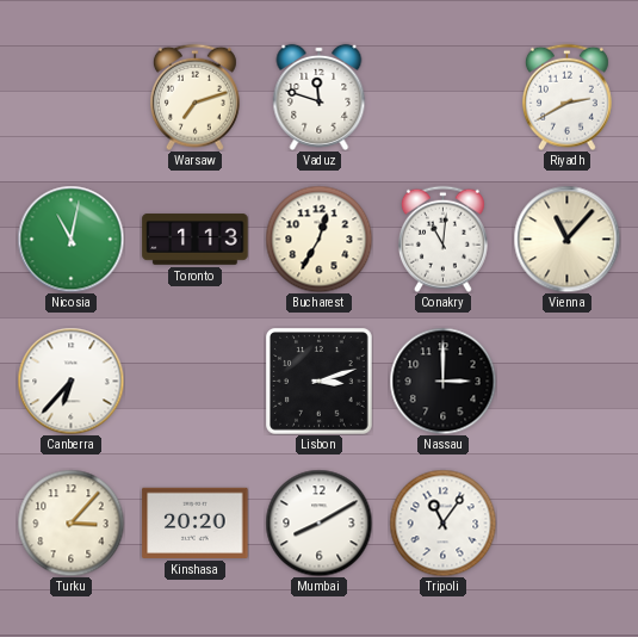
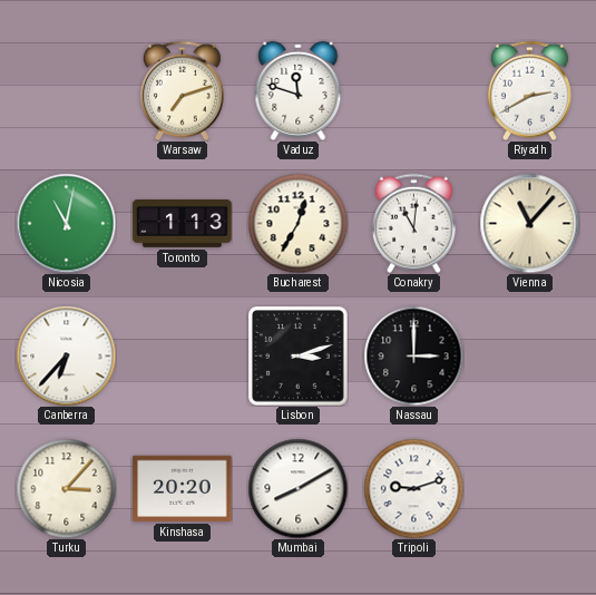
Tripoli: 11:06 -> 9:12 (413, 488)
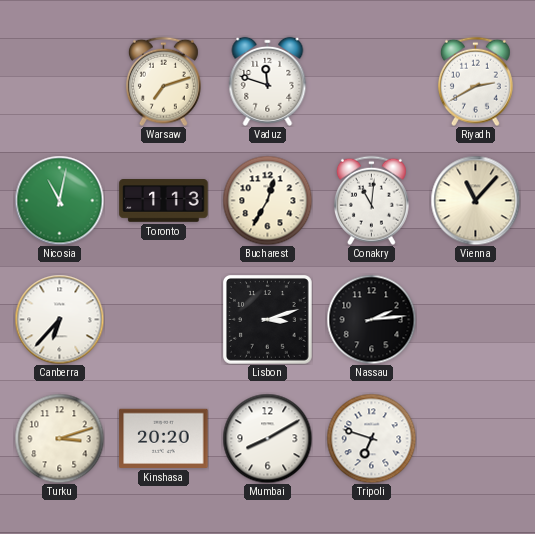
Nassau: 3:00 -> 2:14 (371, 319)
Turku: 3:07 -> 3:12 (59, 438)
Tripoli: 9:12 -> 6:48 (371, 438)
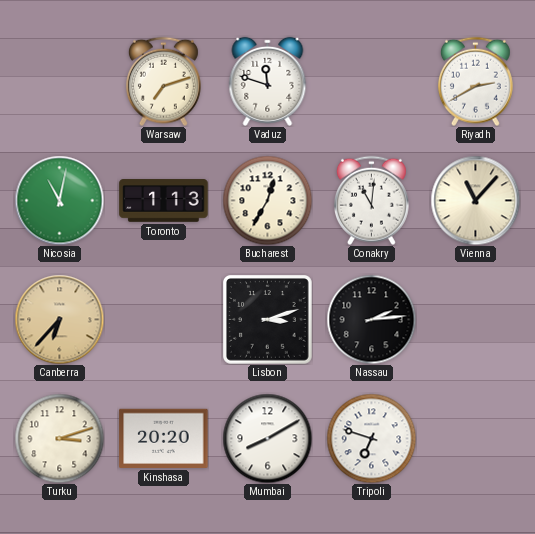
Canberra dial: white -> champagne (59, 319)
